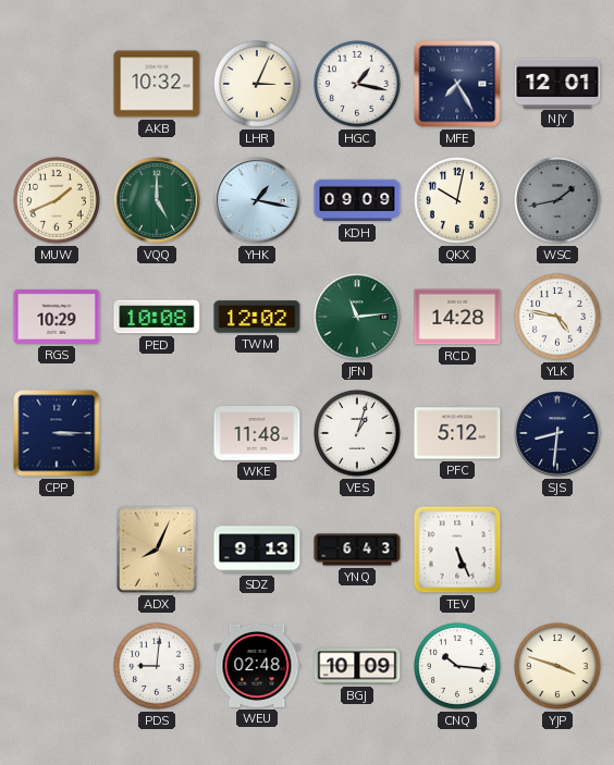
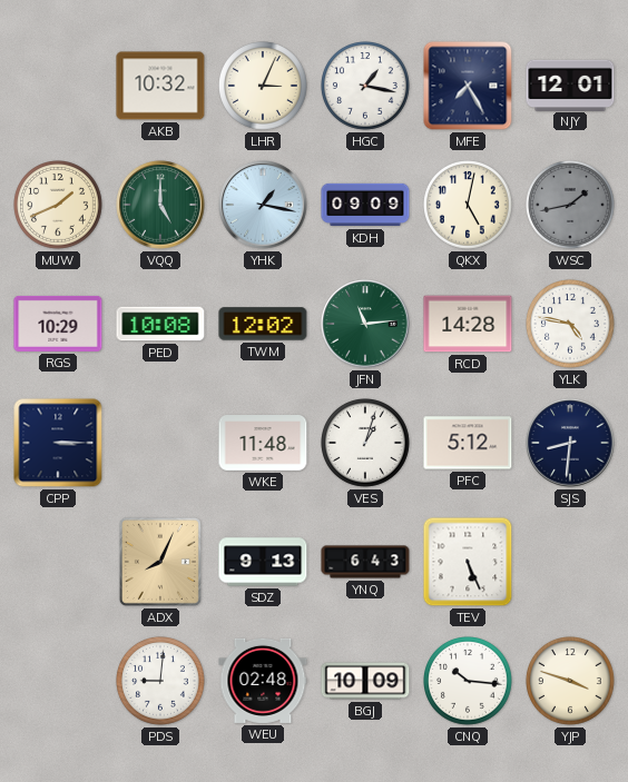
QKX: 10:02 -> 5:02 (469, 206)
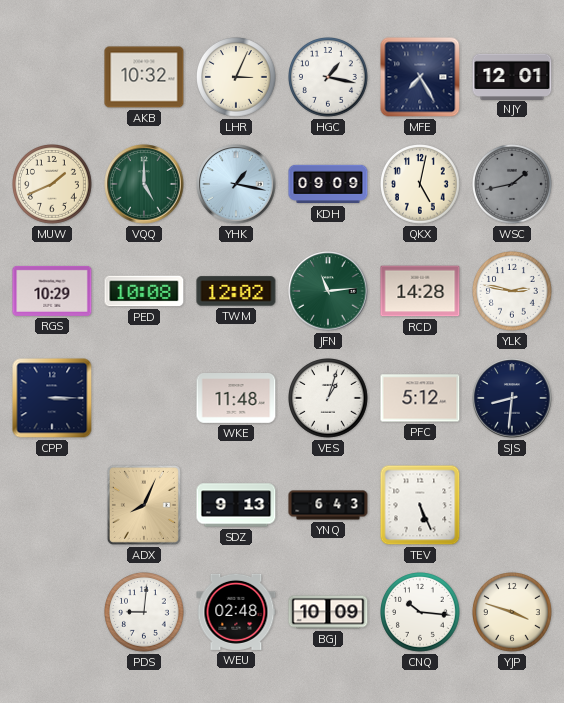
YLK: 4:47 -> 2:47 (513, 292)
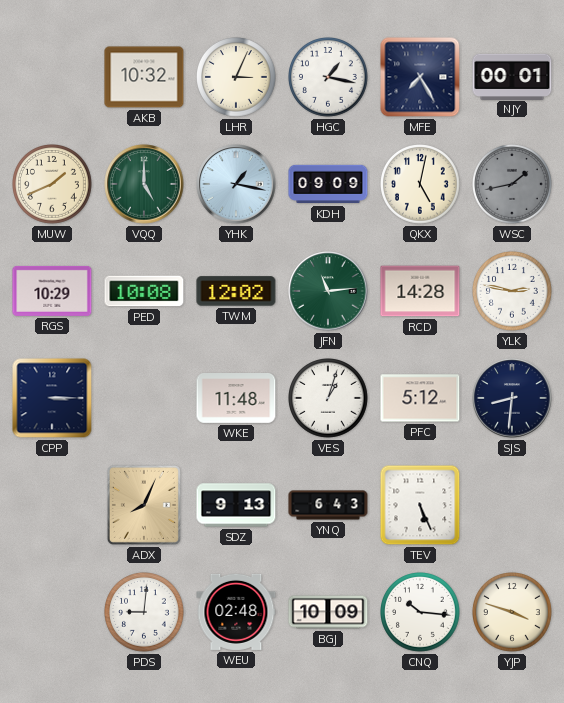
NJY: 12:01 -> 00:01 (512, 76)
